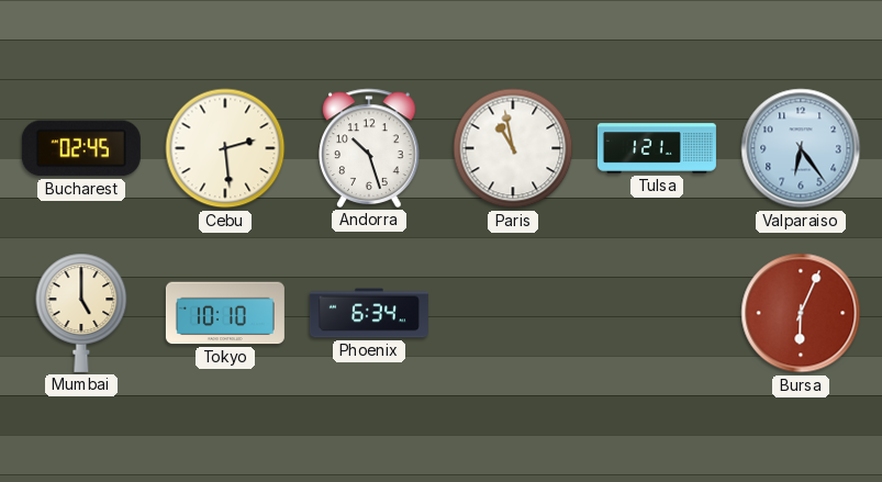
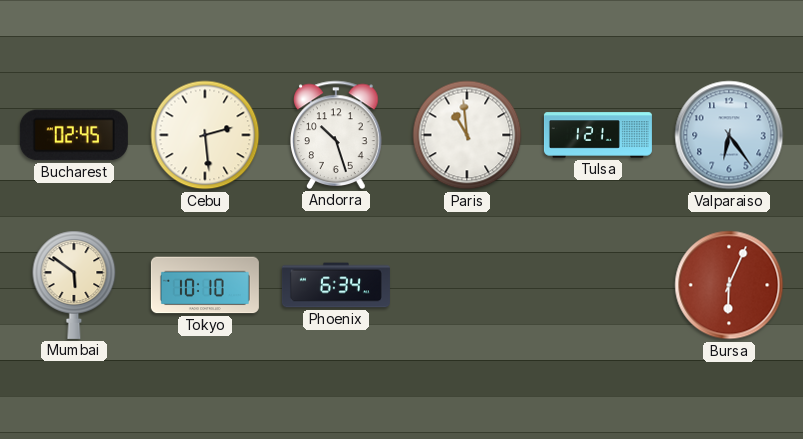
Paris: 10:58 -> 10:59 (467, 135)
Mumbai: 5:00 -> 5:51 (74, 285)
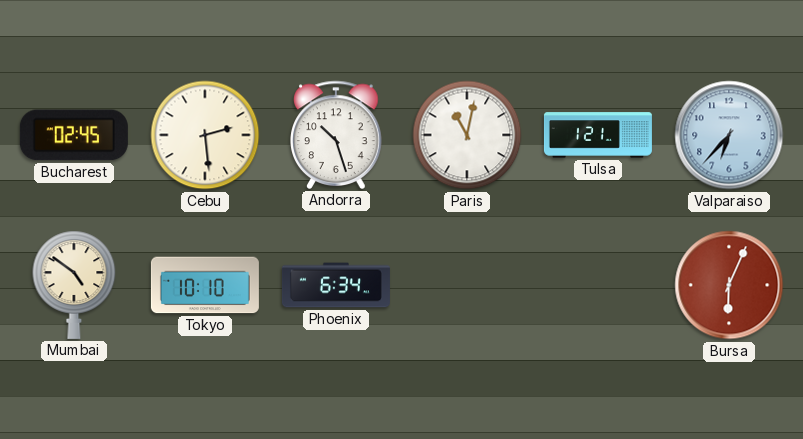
Paris: 10:59 -> 11:02 (467, 135)
Valparaiso: 6:24 -> 6:37 (729, 135)
Mumbai: 5:51 -> 4:51 (74, 285)
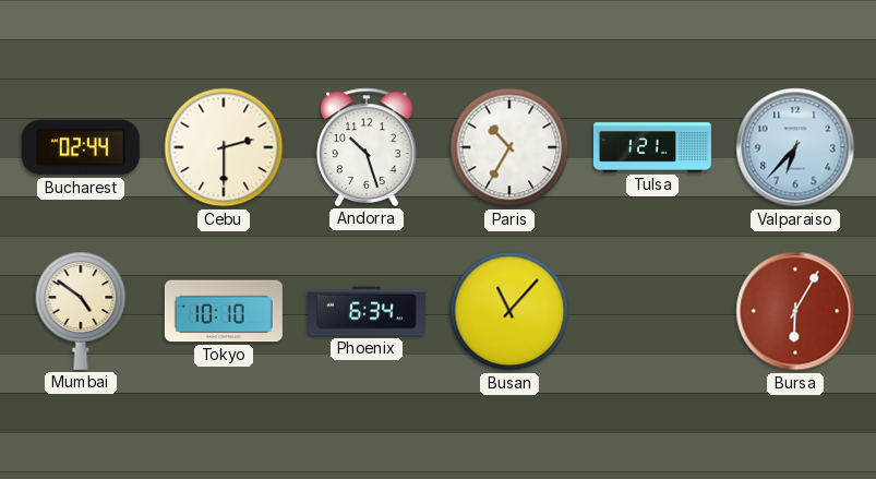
Bucharest: 02:45 -> 02:44 (81, 147)
Cebu: 2:29 -> 2:30 (224, 147)
Paris: 11:02 -> 10:35 (509, 147)
Busan: none -> 11:07 (509, 311)
Bursa: 6:04 -> 6:05 (795, 311)
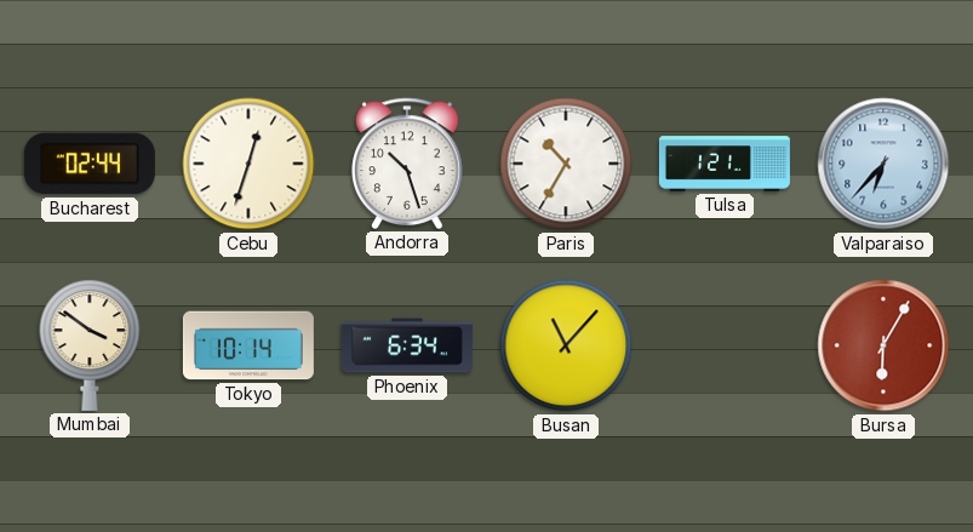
Cebu: 2:30 -> 12:33 (248, 164)
Mumbai: 4:51 -> 3:51 (90, 345)
Tokyo: 10:10 -> 10:14 (248, 345)
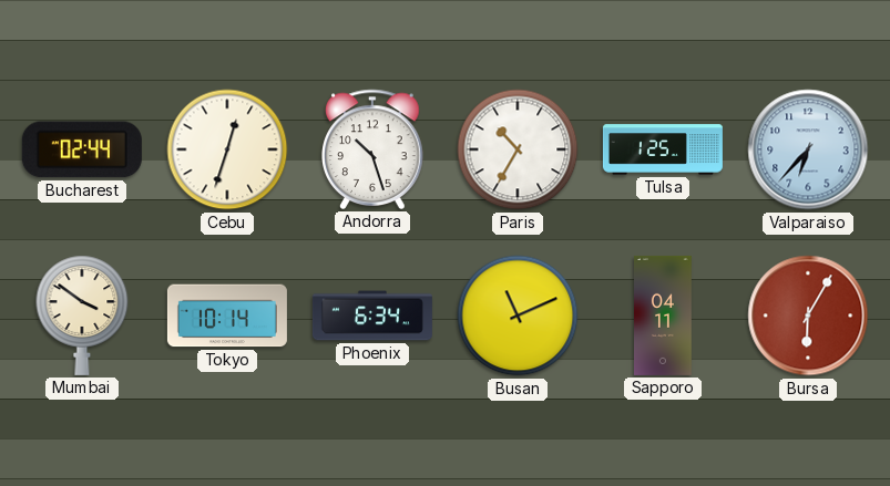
Tulsa: 1:21 -> 1:25 (663, 149)
Busan: 11:07 -> 11:11 (518, 316)
Sapporo: none -> 04:11 (664, 316)
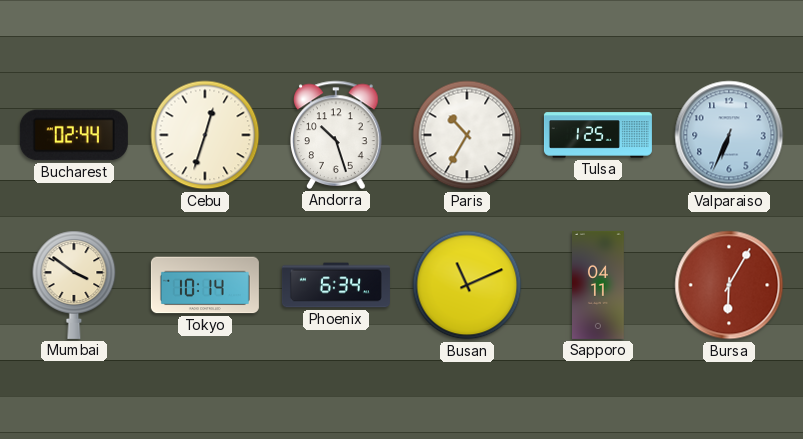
Valparaiso: 6:37 -> 6:34 (729, 135)
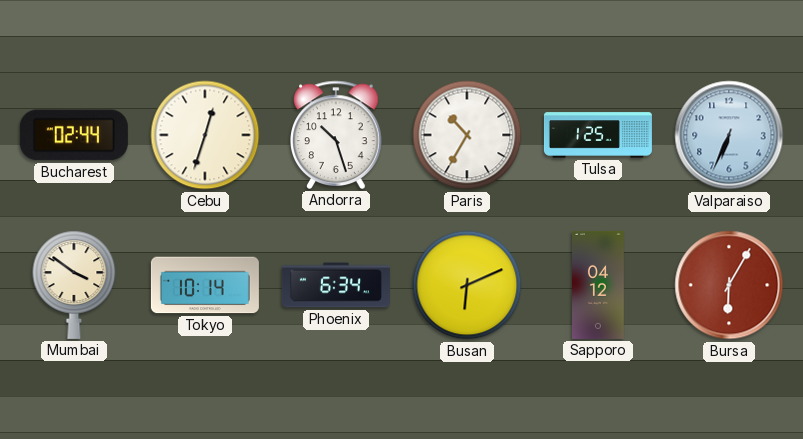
Busan: 11:11 -> 6:11 (467, 285)
Sapporo: 04:11 -> 04:12 (599, 285)
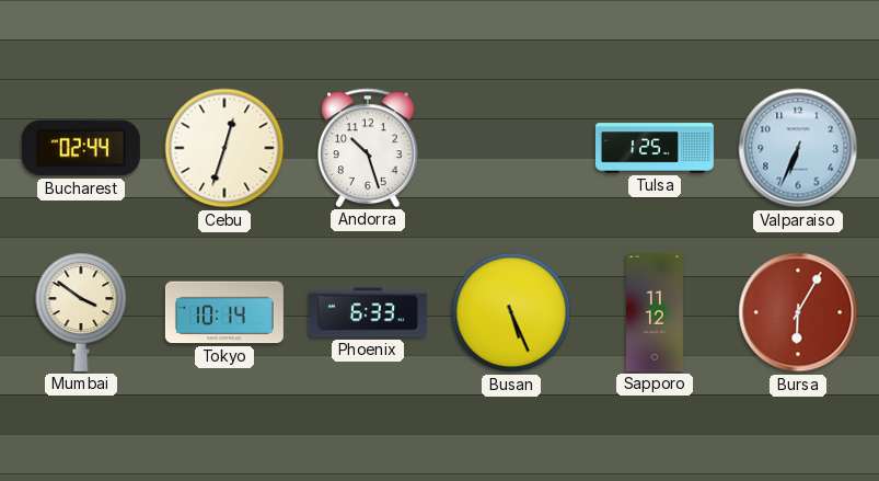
Paris: 10:35 -> none (467, 135)
Phoenix: 6:34 -> 6:33 (368, 312)
Busan: 6:11 -> 5:26 (511, 312)
Sapporo: 04:12 -> 11:12 (656, 312)
